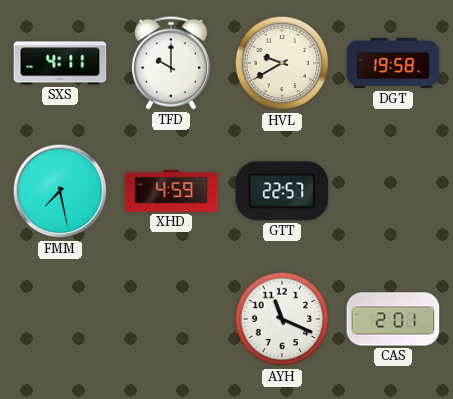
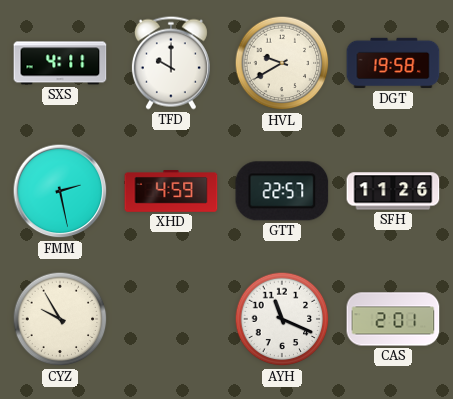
FMM: 7:28 -> 2:28 (60, 191)
SFH: none -> 11:26 (393, 191)
CYZ: none -> 9:55 (60, 319)
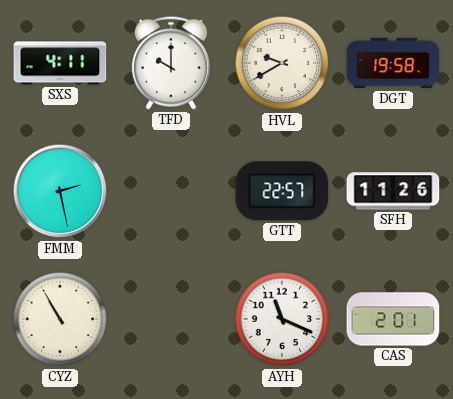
XHD: 4:59 -> none (171, 192)
CYZ: 9:55 -> 10:55 (60, 319)
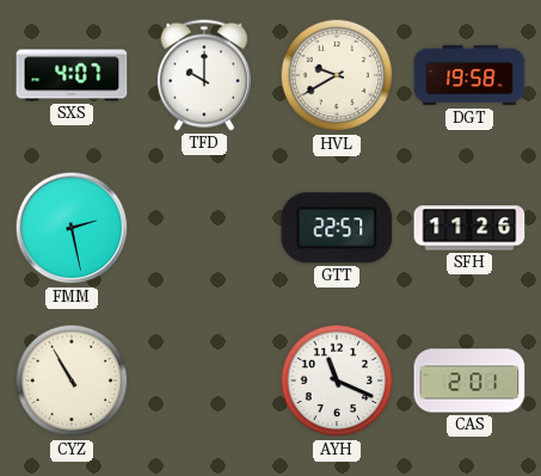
SXS: 4:11 -> 4:07 (72, 75)
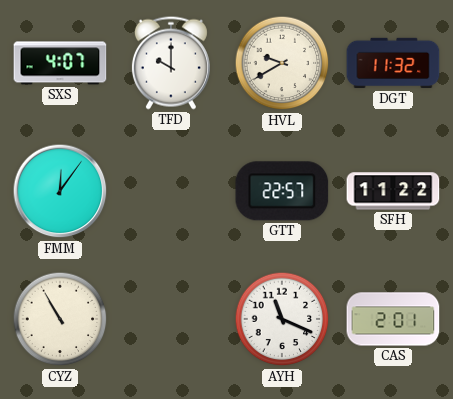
DGT: 19:58 -> 11:32 (393, 63)
FMM: 2:28 -> 12:06 (60, 191)
SFH: 11:26 -> 11:22 (393, 191)
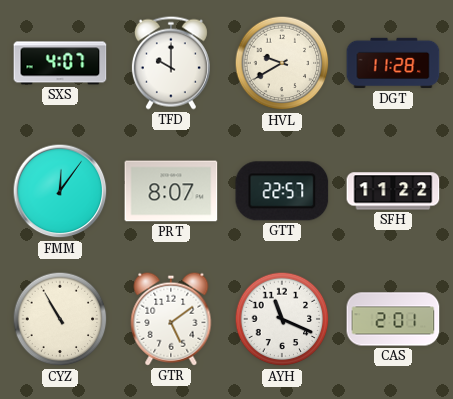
DGT: 11:32 -> 11:28 (393, 63)
PRT: none -> 8:07 (171, 191)
GTR: none -> 5:09 (171, 319)
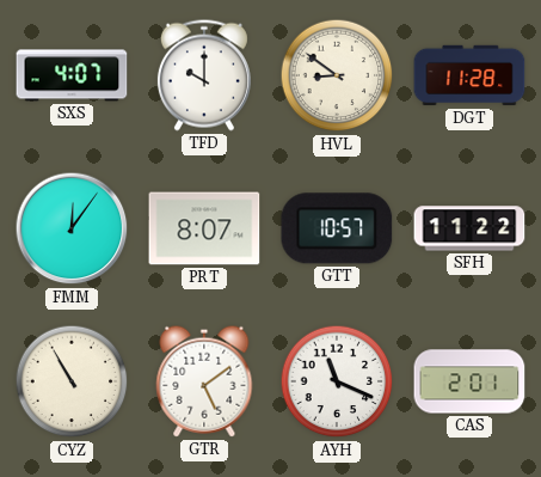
HVL: 9:40 -> 8:51 (337, 75)
GTT: 22:57 -> 10:57 (337, 228)
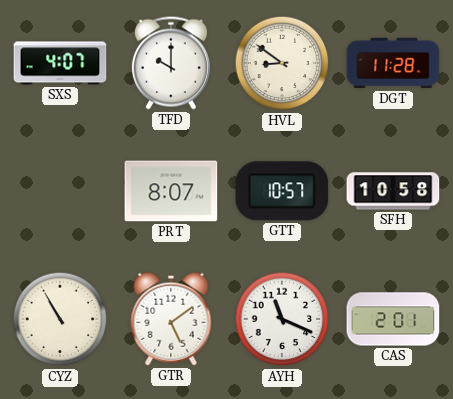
FMM: 12:06 -> none (72, 228)
SFH: 11:22 -> 10:58 (393, 191)
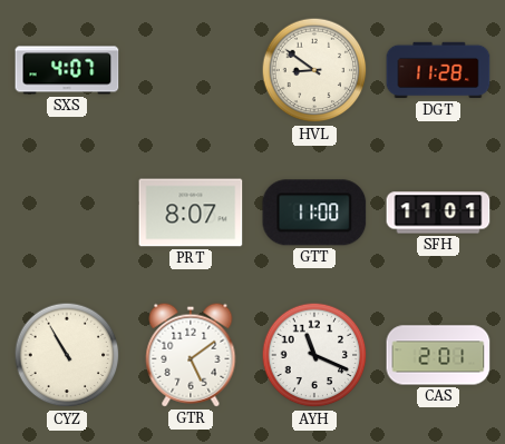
TFD: 10:00 -> none (171, 63)
GTT: 10:57 -> 11:00 (314, 213)
SFH: 10:58 -> 11:01 (438, 213)
